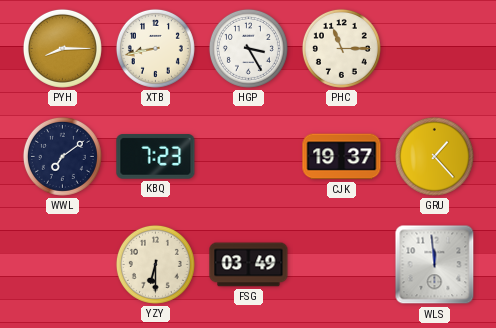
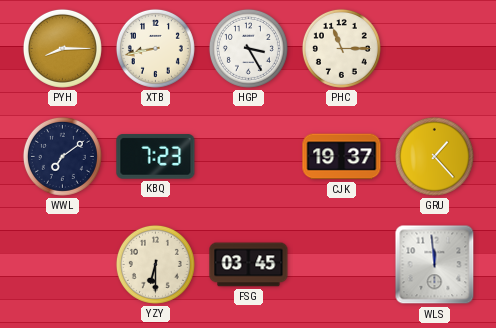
FSG: 03:49 -> 03:45 (249, 265)
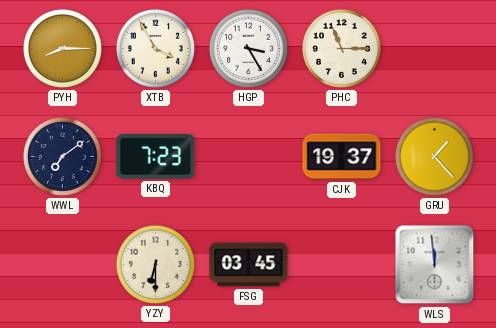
XTB: 8:43 -> 3:55 (155, 48)
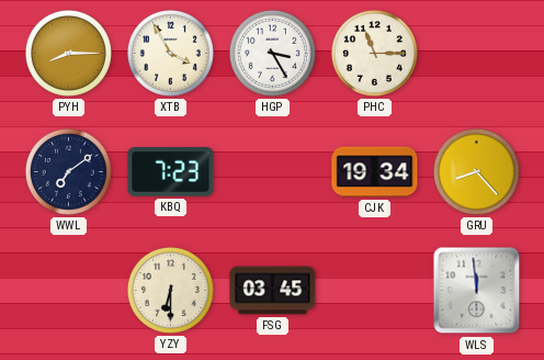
CJK: 19:37 -> 19:34 (375, 172)
GRU: 1:23 -> 8:23 (476, 171)
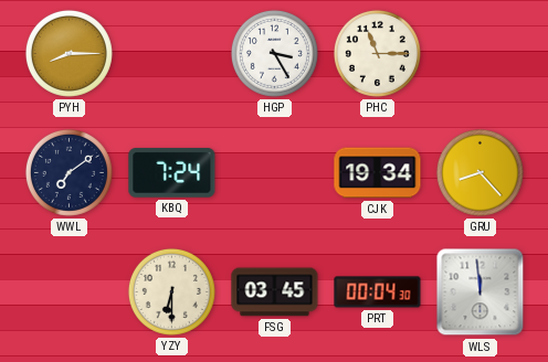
XTB: 3:55 -> none (170, 53)
KBQ: 7:23 -> 7:24 (172, 173)
PRT: none -> 00:04 (378, 292)
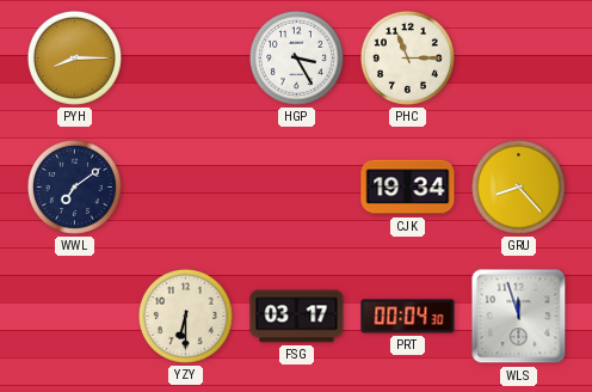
KBQ: 7:24 -> none (172, 173)
FSG: 03:45 -> 03:17 (297, 317)
WLS: 11:59 -> 11:57 (519, 317)
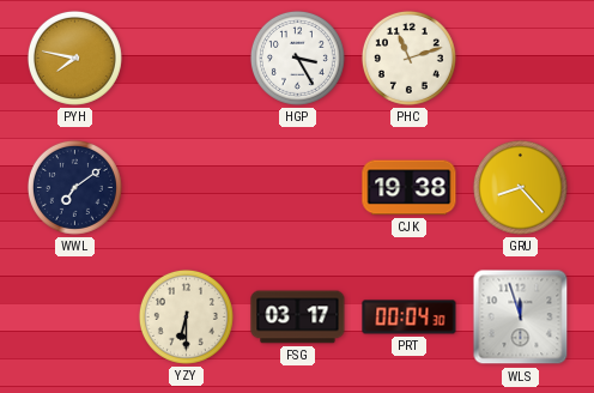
PYH: 8:15 -> 7:47 (74, 58)
PHC: 11:15 -> 11:12 (408, 58)
CJK: 19:34 -> 19:38 (410, 188)
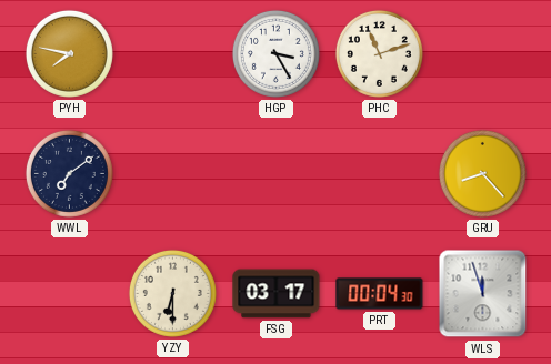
CJK: 19:38 -> none (410, 188)
